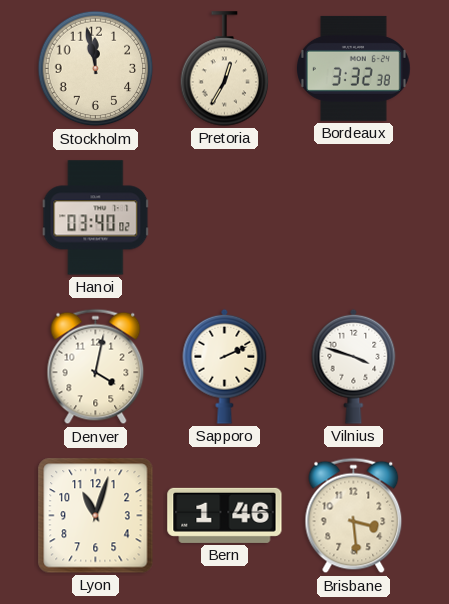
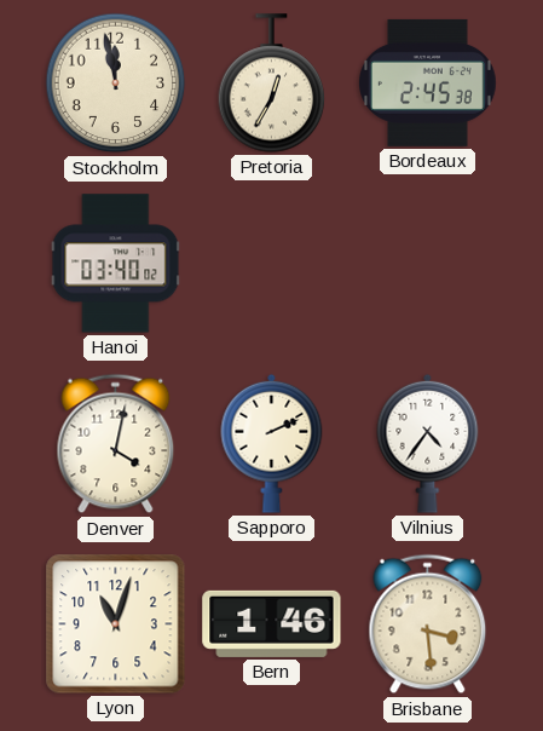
Bordeaux: 3:32 -> 2:45 (428, 82)
Vilnius: 3:48 -> 4:36 (428, 443)
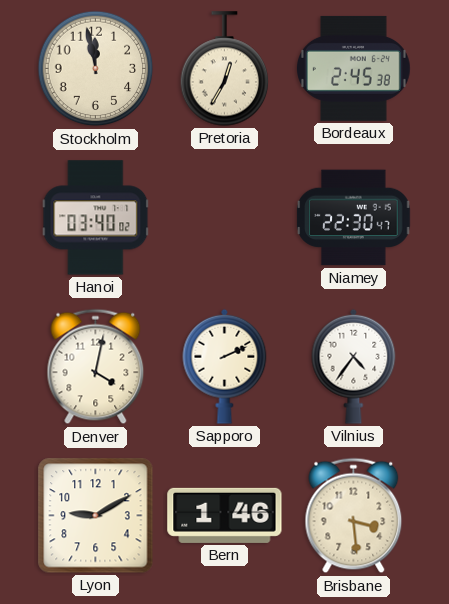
Niamey: none -> 22:30 (354, 218)
Lyon: 11:03 -> 9:10 (96, 516)
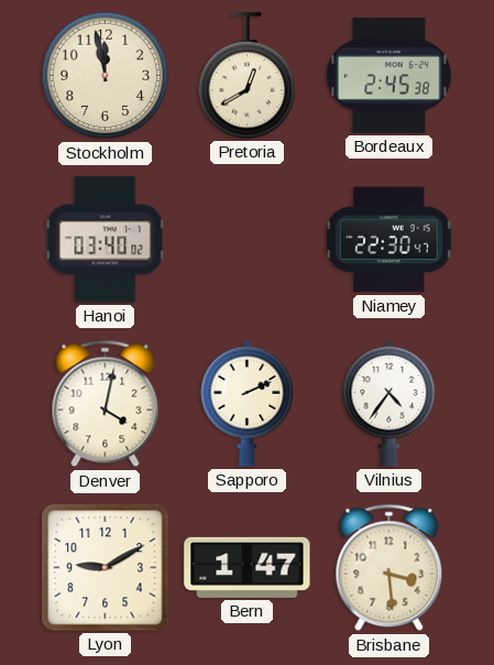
Pretoria: 12:35 -> 12:40 (248, 76)
Bern: 1:46 -> 1:47 (248, 567)
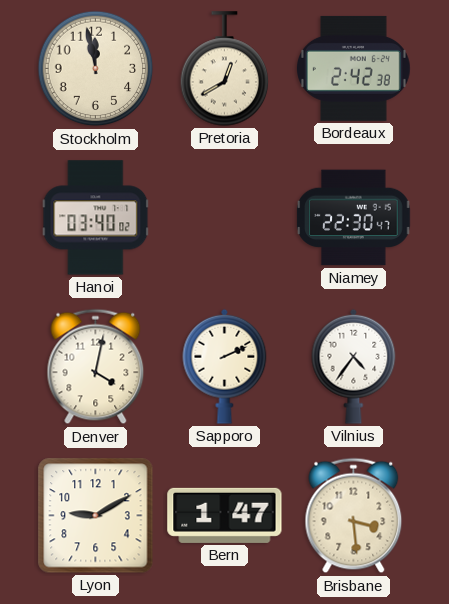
Bordeaux: 2:45 -> 2:42 (354, 68)
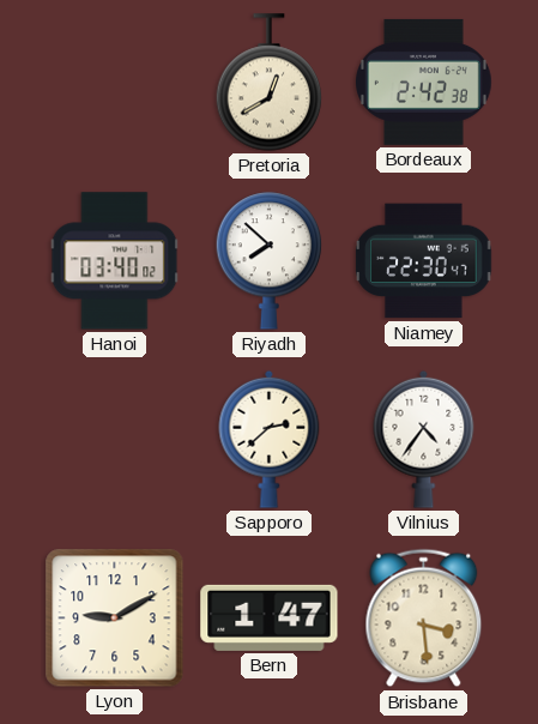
Stockholm: 11:58 -> none (96, 69)
Riyadh: none -> 7:52 (270, 261)
Denver: 4:02 -> none (96, 367)
Sapporo: 2:11 -> 2:38 (270, 439)
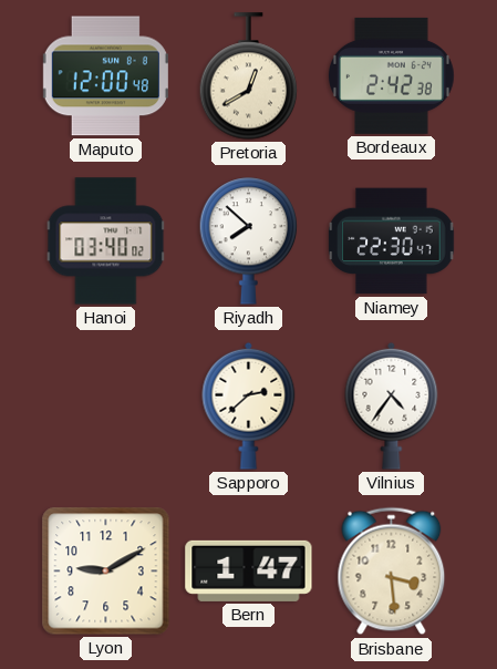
Maputo: none -> 12:00 (105, 76)
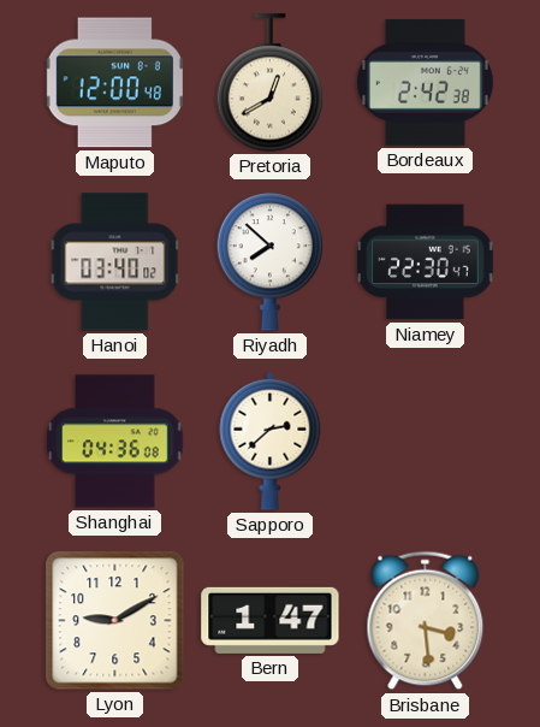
Shanghai: none -> 04:36 (115, 442)
Vilnius: 4:36 -> none (392, 405)
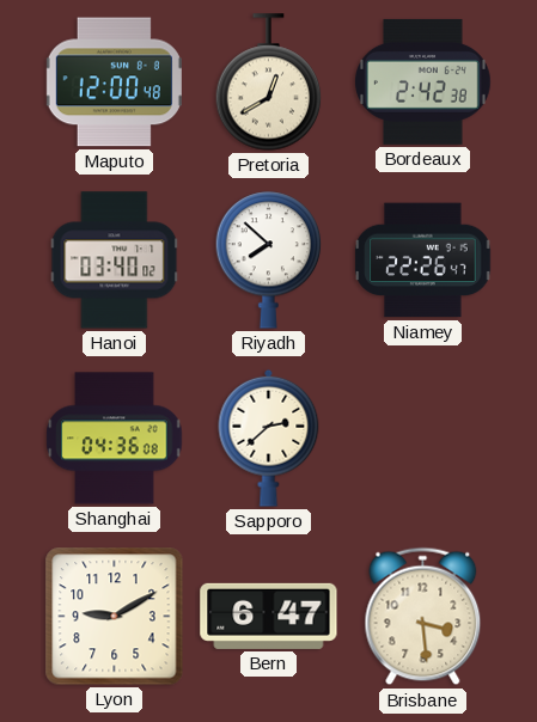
Niamey: 22:30 -> 22:26 (423, 261)
Bern: 1:47 -> 6:47 (269, 616)
